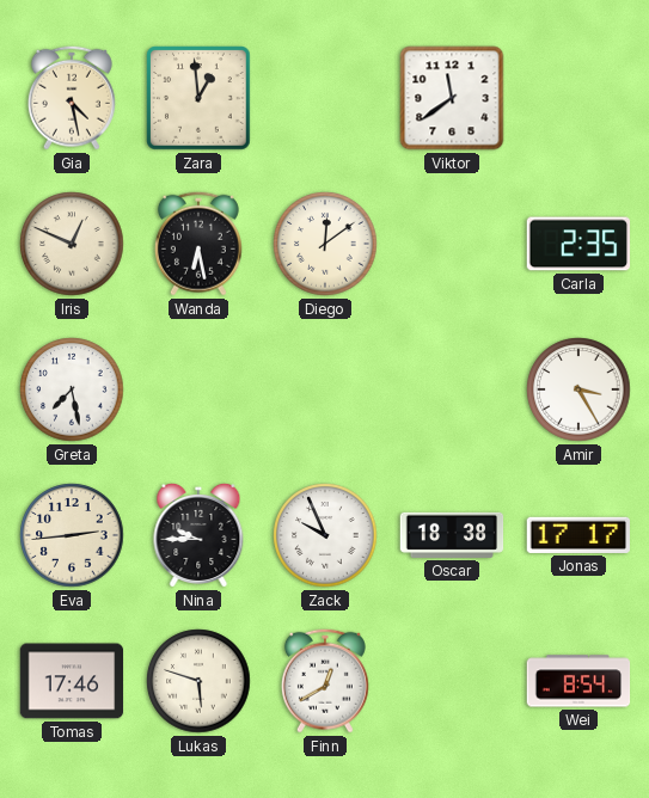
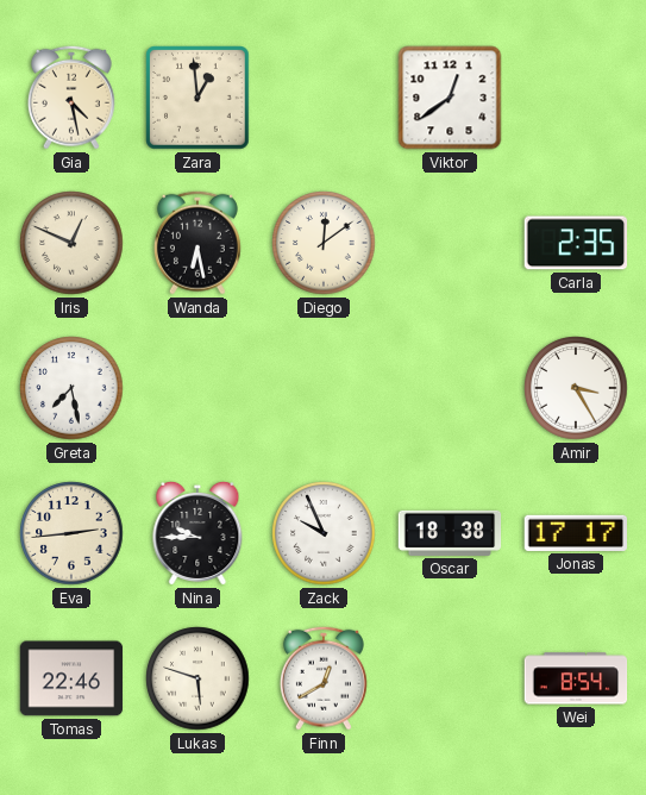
Viktor: 11:39 -> 12:39 (450, 98)
Tomas: 17:46 -> 22:46 (71, 678)
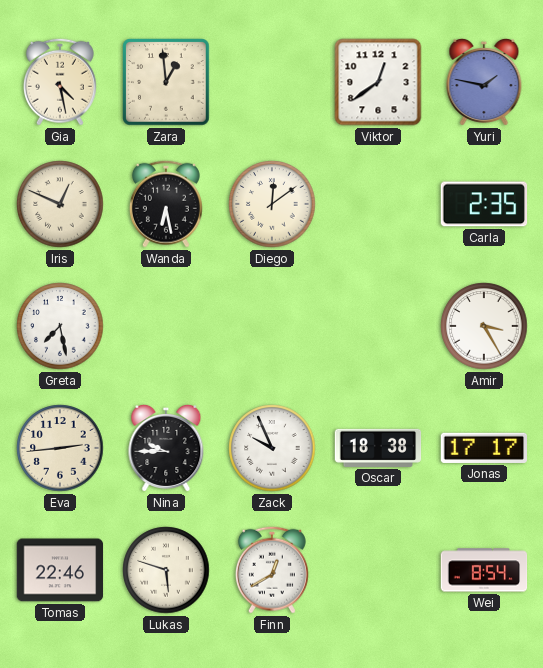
Yuri: none -> 1:47 (484, 82)
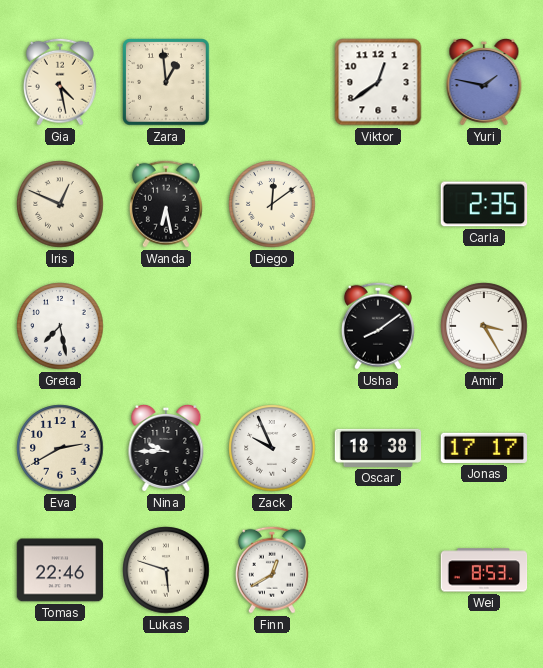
Usha: none -> 8:09 (378, 326)
Eva: 2:44 -> 2:40 (60, 448)
Wei: 8:54 -> 8:53 (484, 570)
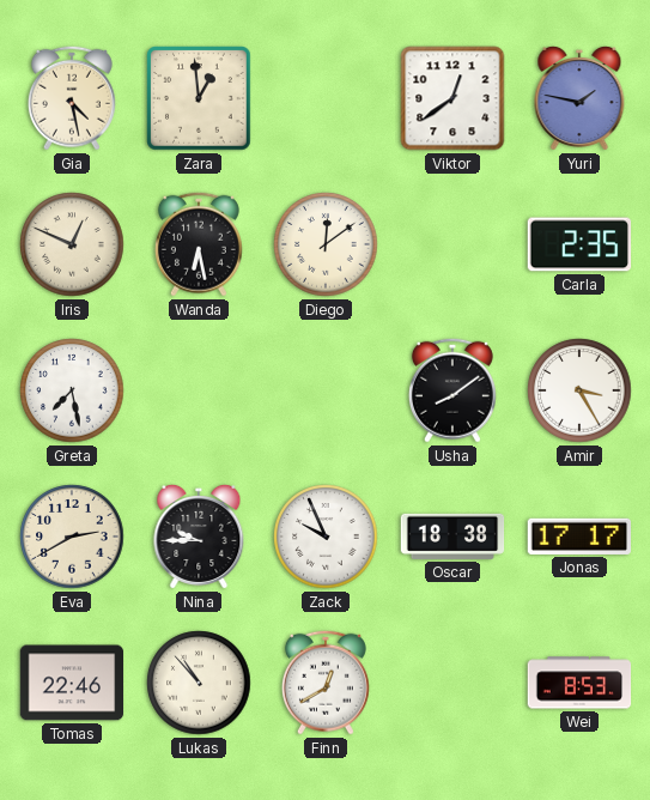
Lukas: 5:48 -> 10:53 (199, 683)
